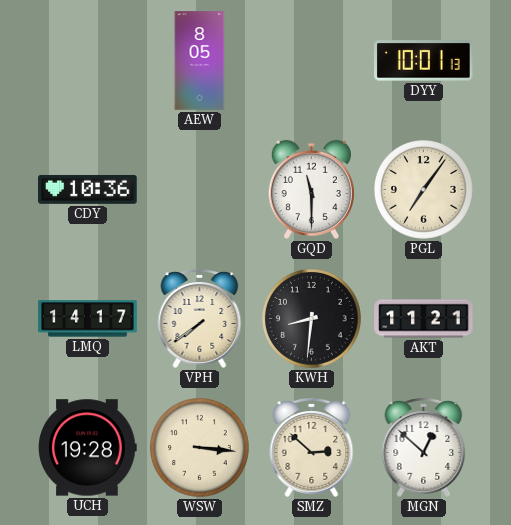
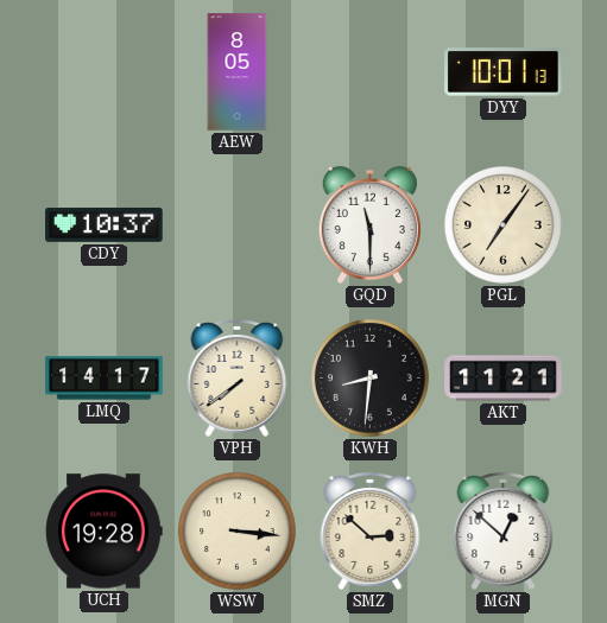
CDY: 10:36 -> 10:37 (105, 224)
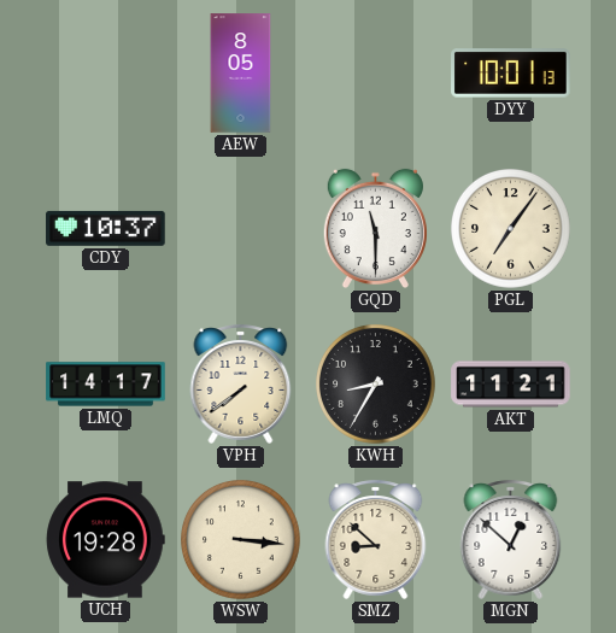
KWH: 8:31 -> 8:35 (376, 385)
SMZ: 2:52 -> 8:52 (376, 539)
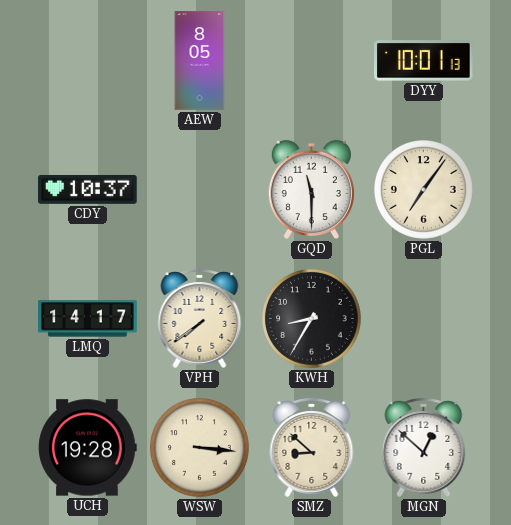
AKT: 11:21 -> none (511, 385)
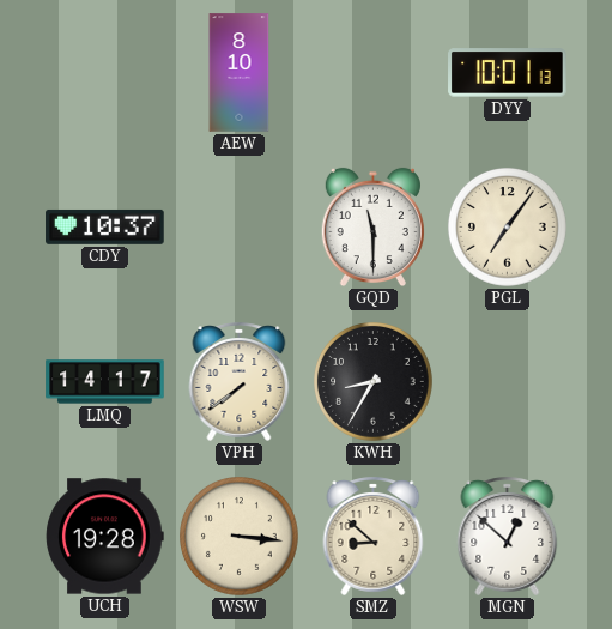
AEW: 8:05 -> 8:10 (240, 73)
